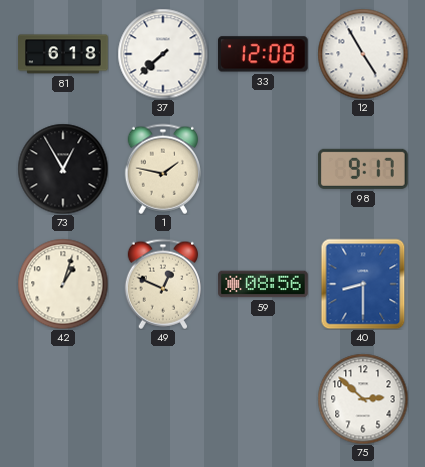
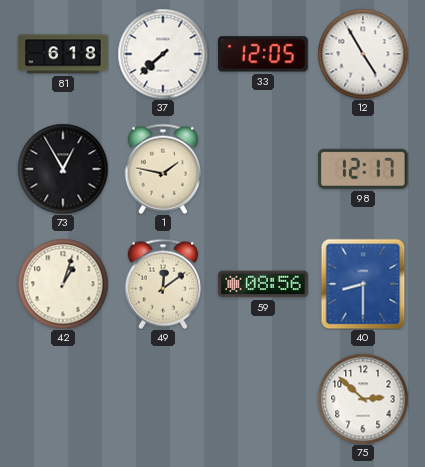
33: 12:08 -> 12:05 (264, 54)
98: 9:17 -> 12:17 (364, 169)
49: 12:49 -> 12:09 (163, 284)
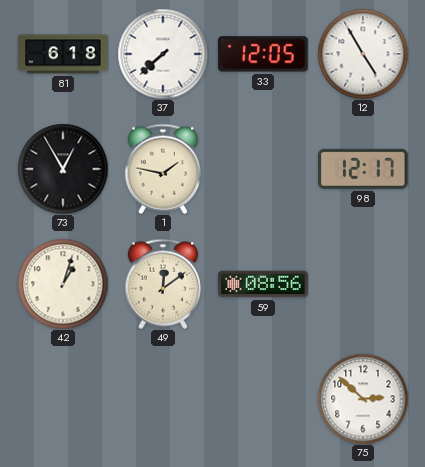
40: 8:30 -> none (363, 284)
